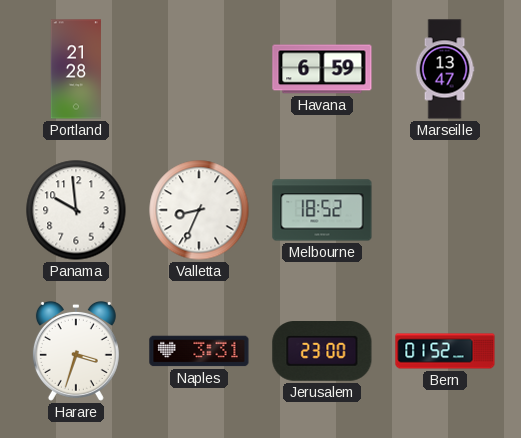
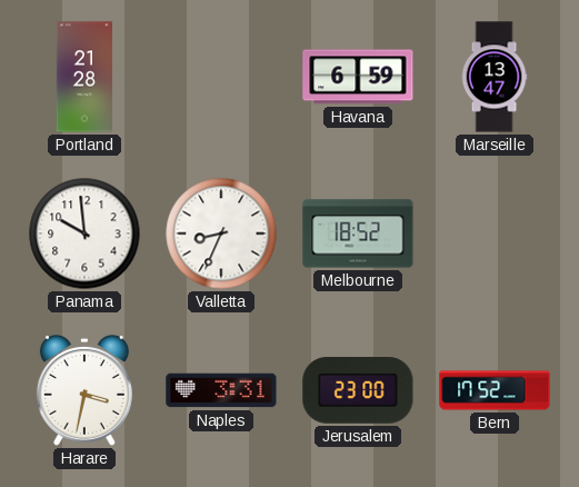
Harare: 3:33 -> 3:32 (84, 390)
Bern: 01:52 -> 17:52 (495, 390)
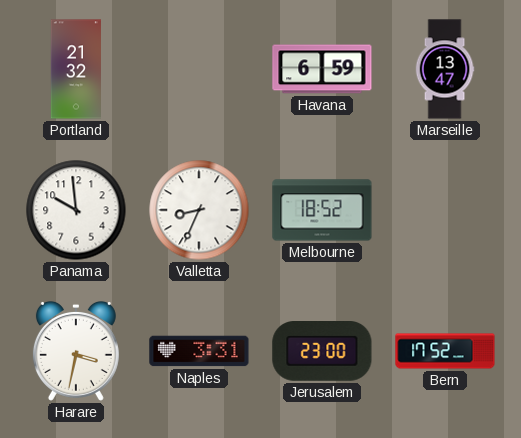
Portland: 21:28 -> 21:32 (76, 69)
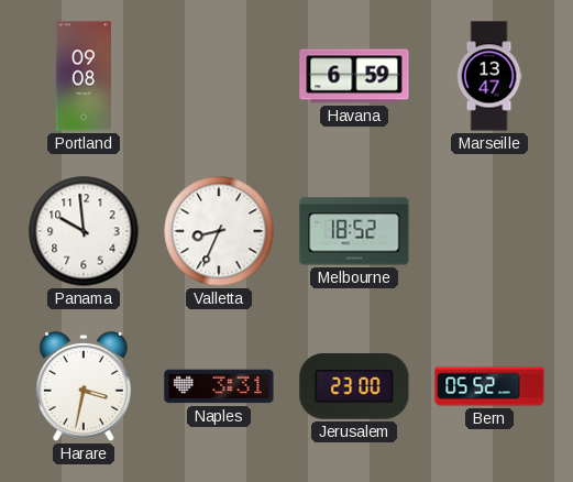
Portland: 21:32 -> 09:08 (84, 76)
Bern: 17:52 -> 05:52 (489, 386)
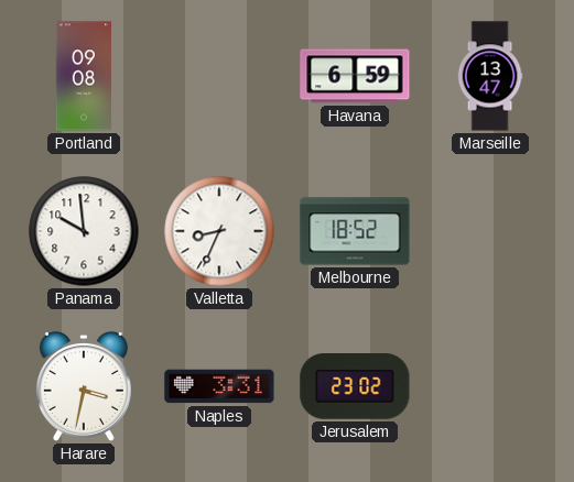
Jerusalem: 23:00 -> 23:02 (355, 387)
Bern: 05:52 -> none (489, 386)
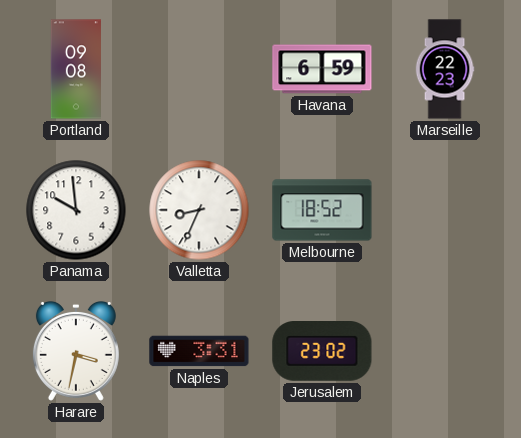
Marseille: 13:47 -> 22:23 (445, 69)
